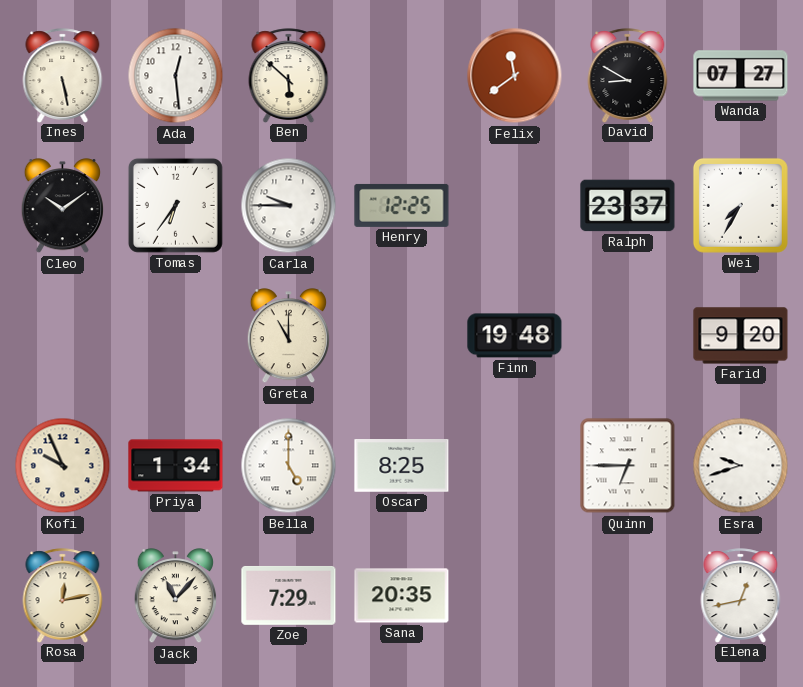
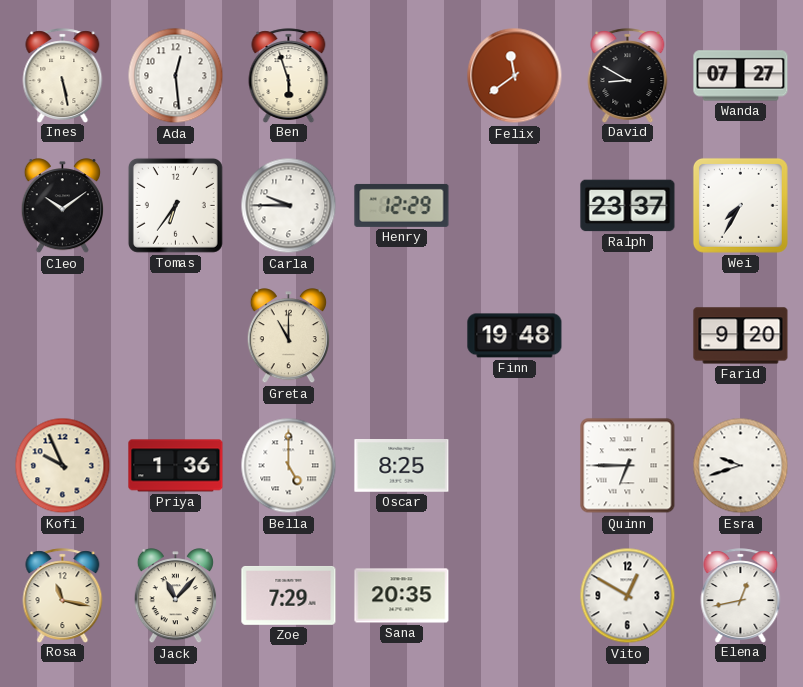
Ben: 5:52 -> 5:57 (289, 75)
Henry: 12:25 -> 12:29 (402, 205)
Priya: 1:34 -> 1:36 (176, 466)
Rosa: 12:13 -> 11:17 (63, 595)
Vito: none -> 12:50 (628, 596)
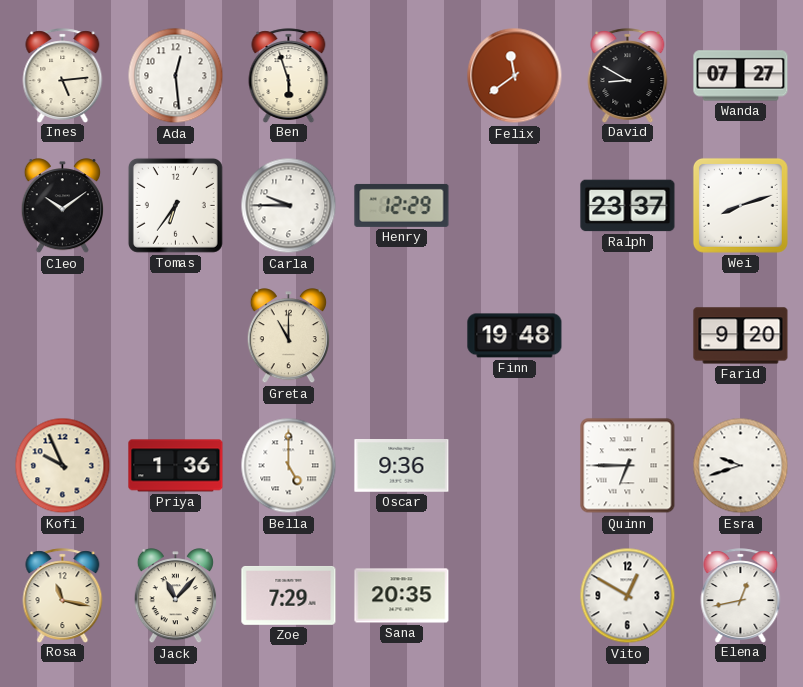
Ines: 5:28 -> 5:14 (63, 75)
Wei: 7:35 -> 8:12 (740, 205)
Oscar: 8:25 -> 9:36 (402, 466)
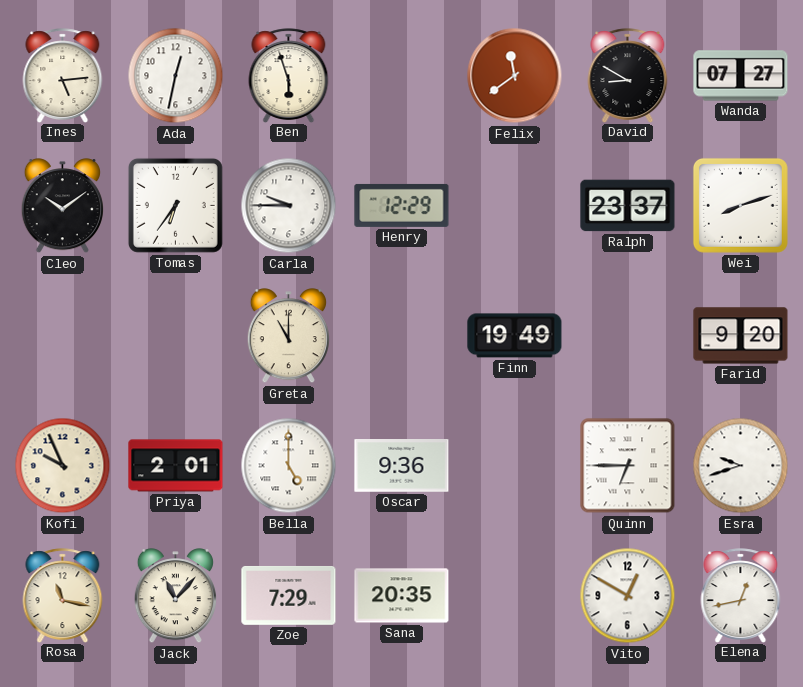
Ada: 12:29 -> 12:32 (176, 76)
Finn: 19:48 -> 19:49 (515, 336)
Priya: 1:36 -> 2:01 (176, 466)
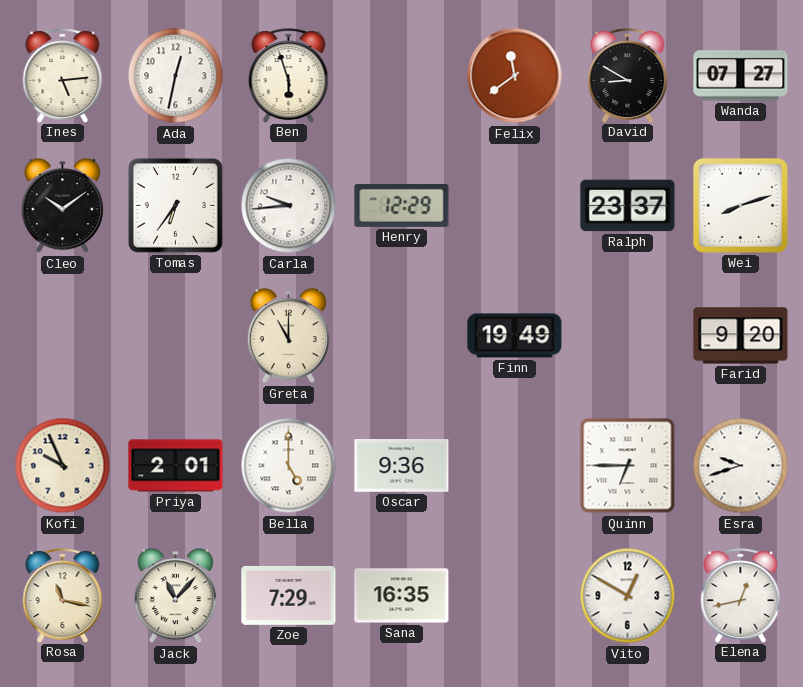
Carla: 9:45 -> 9:44 (289, 206)
Sana: 20:35 -> 16:35 (402, 596)
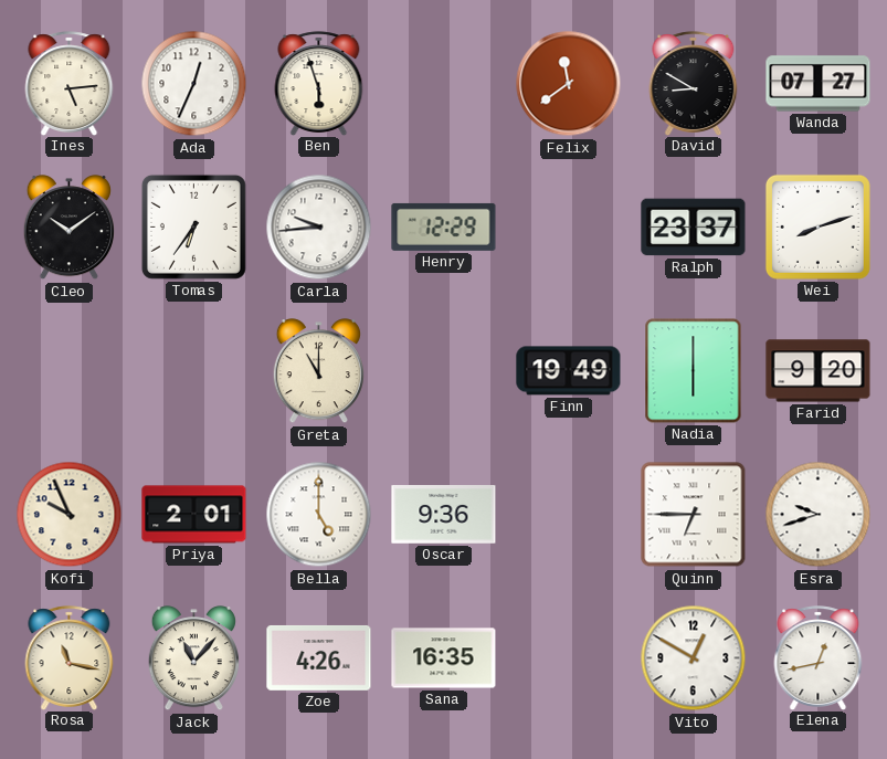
Ada: 12:32 -> 12:34 (194, 84)
Nadia: none -> 6:00 (694, 371)
Zoe: 7:29 -> 4:26 (319, 658)
